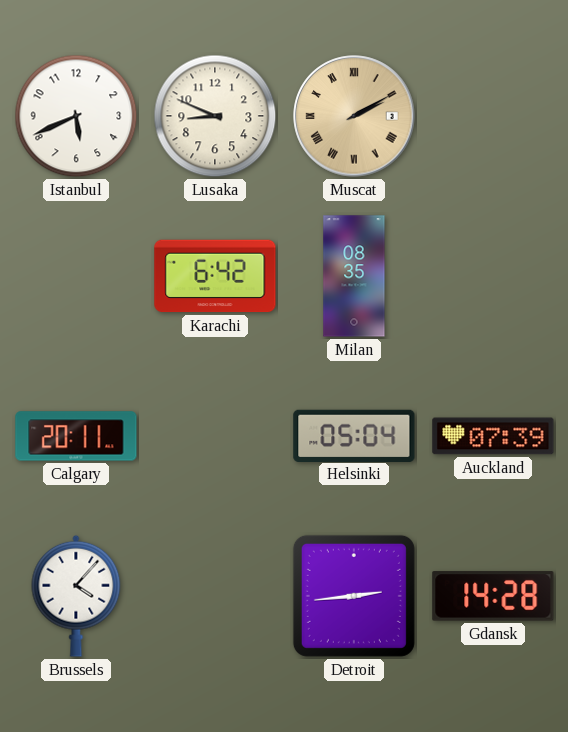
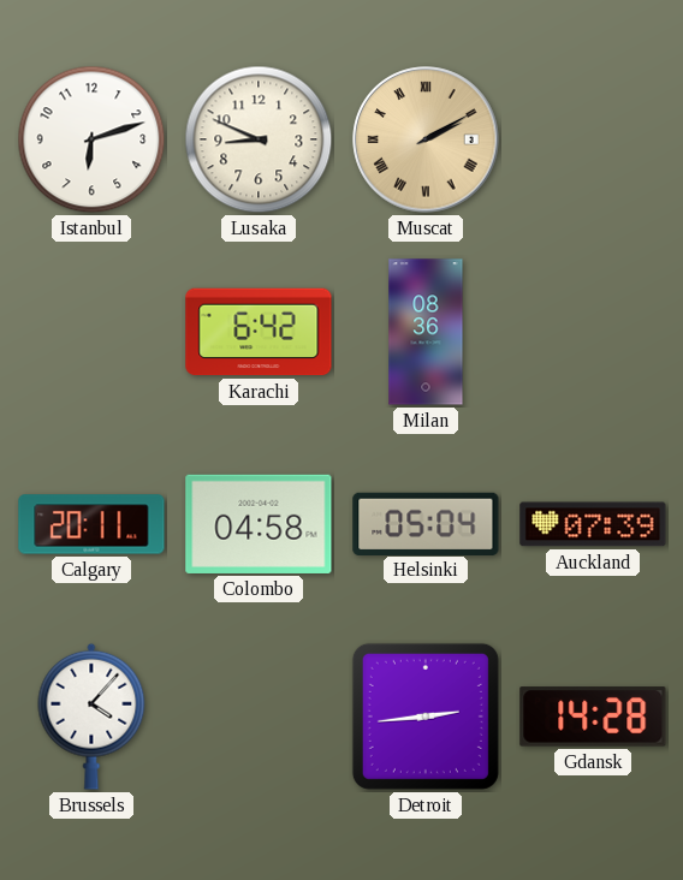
Istanbul: 5:41 -> 6:12 (91, 139)
Milan: 08:35 -> 08:36 (426, 332)
Colombo: none -> 04:58 (259, 524)
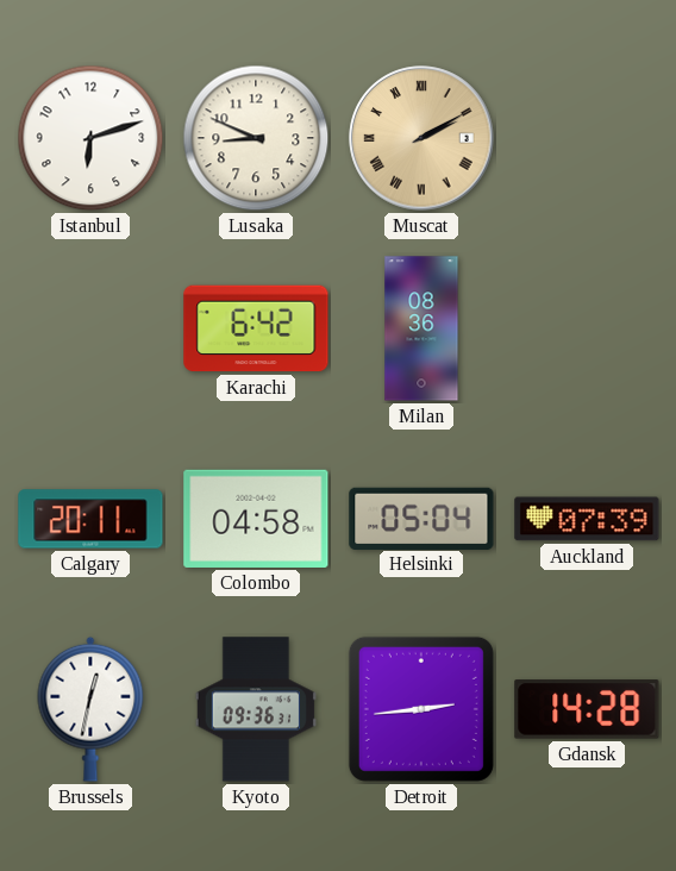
Brussels: 4:07 -> 12:32 (90, 709)
Kyoto: none -> 09:36 (256, 709)
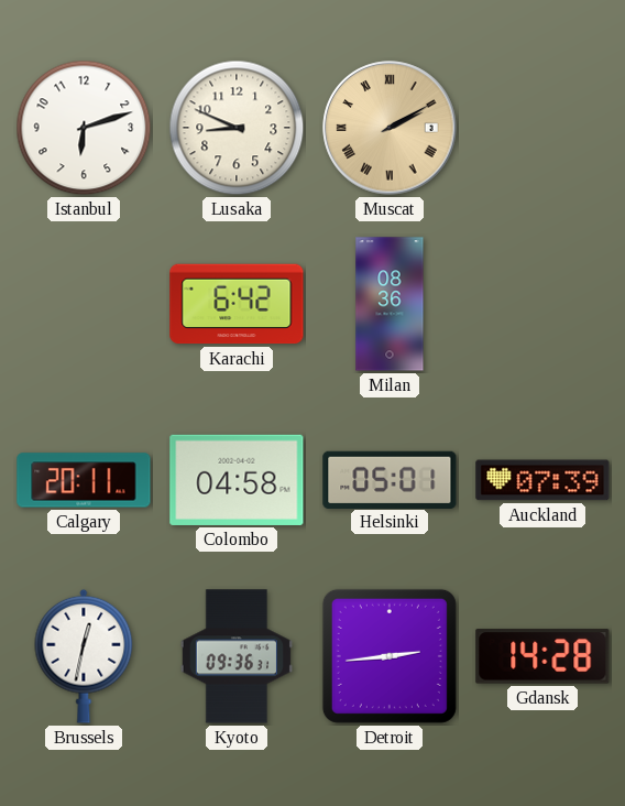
Helsinki: 05:04 -> 05:01 (390, 479)
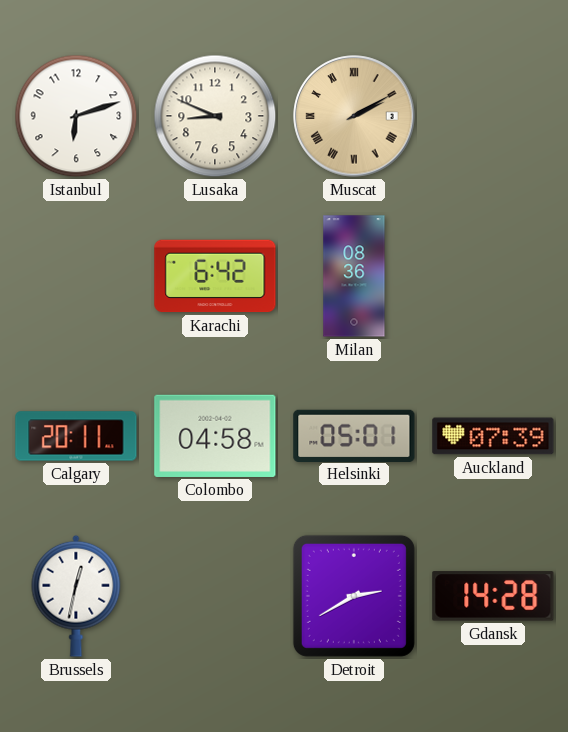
Kyoto: 09:36 -> none (237, 656)
Detroit: 2:44 -> 2:40 (354, 596)
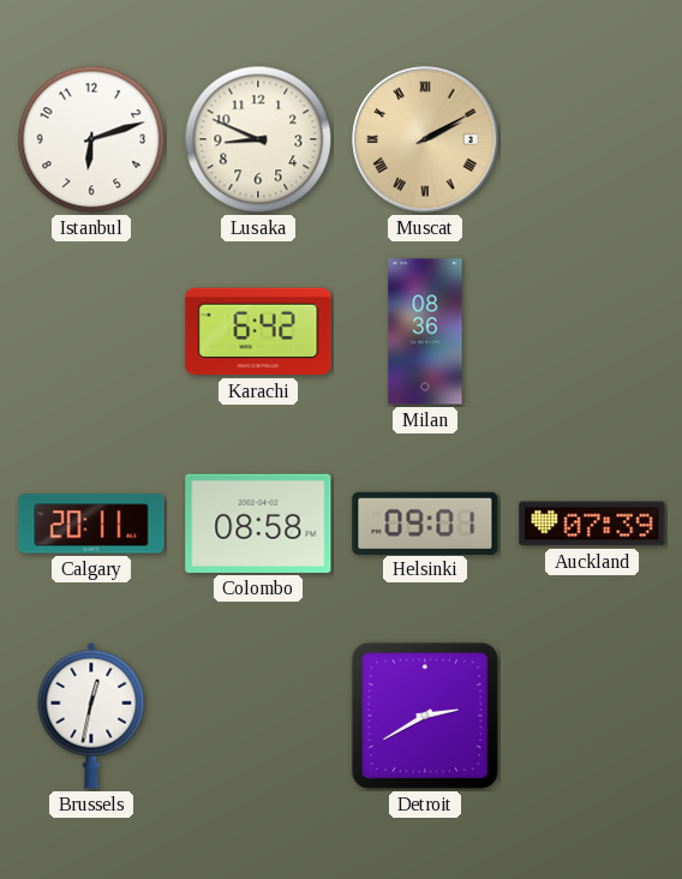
Colombo: 04:58 -> 08:58 (258, 524)
Helsinki: 05:01 -> 09:01 (425, 522)
Gdansk: 14:28 -> none (493, 596)
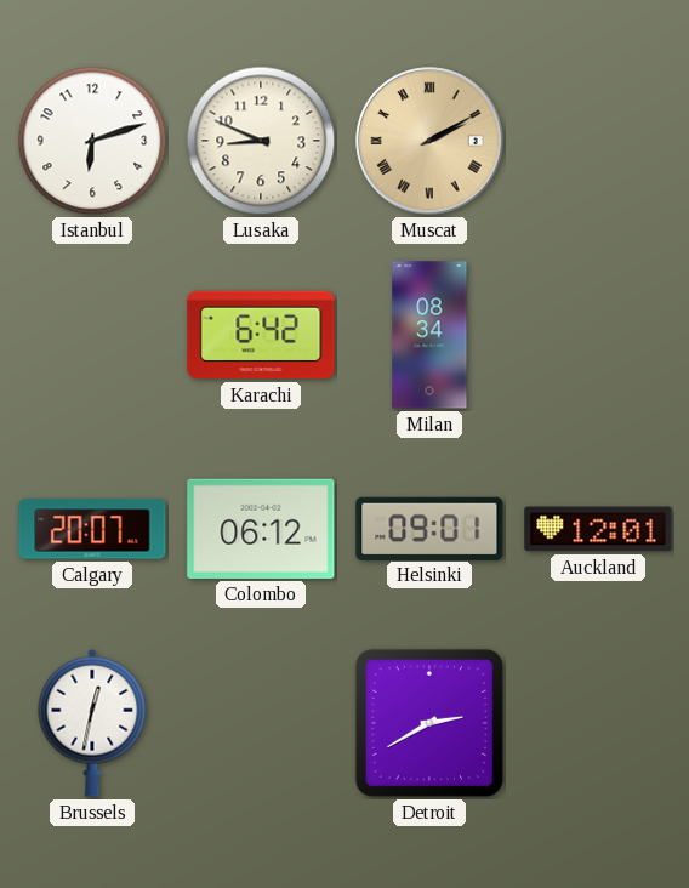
Milan: 08:36 -> 08:34 (429, 335)
Calgary: 20:11 -> 20:07 (92, 529)
Colombo: 08:58 -> 06:12 (261, 529)
Auckland: 07:39 -> 12:01 (598, 529)
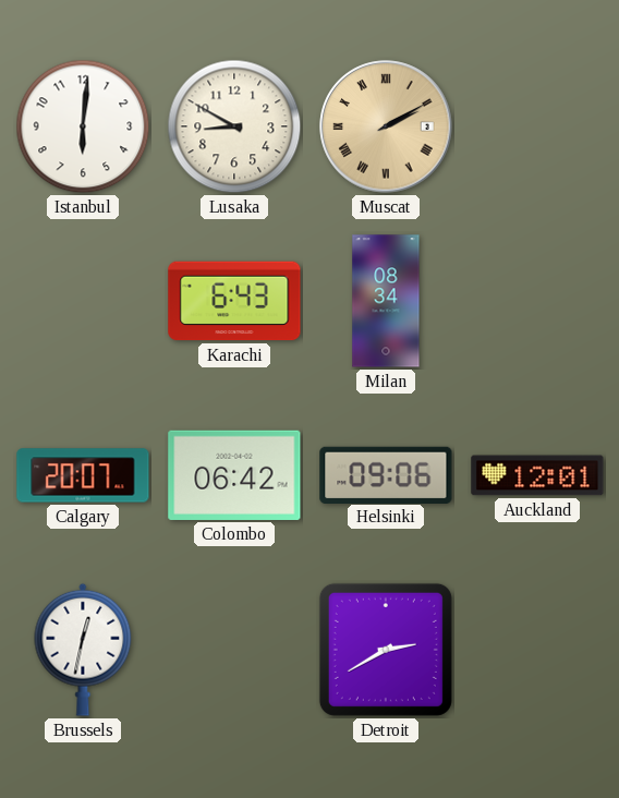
Istanbul: 6:12 -> 6:01 (83, 126)
Lusaka: 8:49 -> 8:50 (234, 126)
Karachi: 6:42 -> 6:43 (234, 301)
Colombo: 06:12 -> 06:42 (234, 475)
Helsinki: 09:01 -> 09:06 (386, 474)
